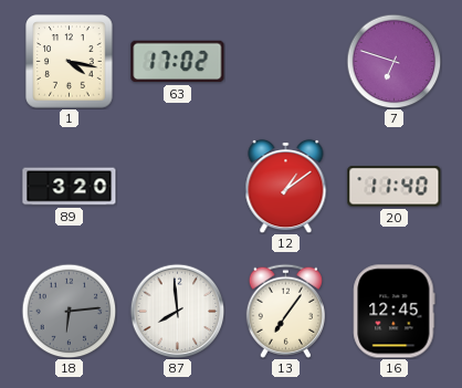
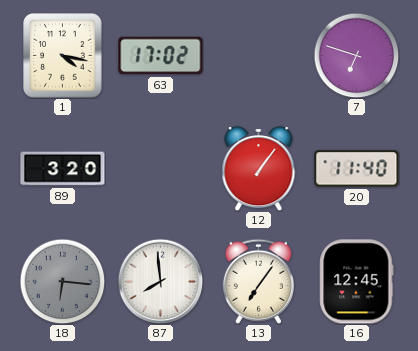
12: 1:09 -> 1:06 (259, 168)
18: 6:14 -> 6:16 (62, 281)
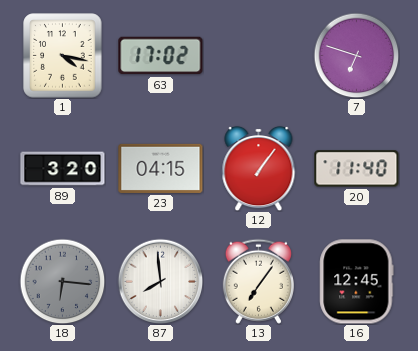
23: none -> 04:15 (161, 168)
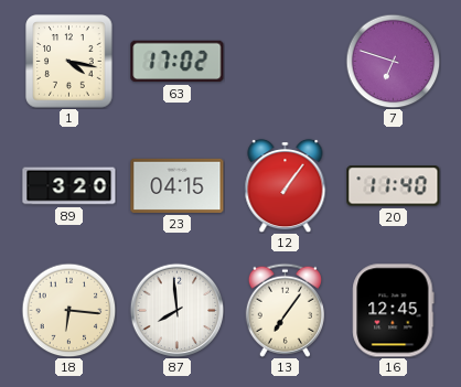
18 dial: grey -> cream (68, 310)
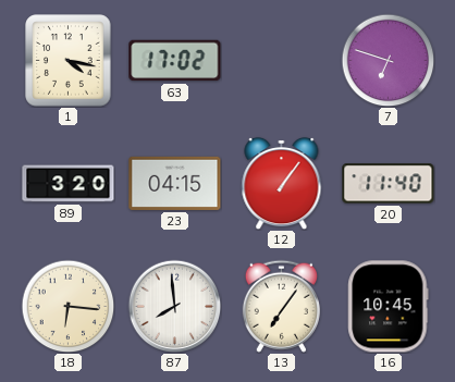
16: 12:45 -> 10:45 (389, 307)
